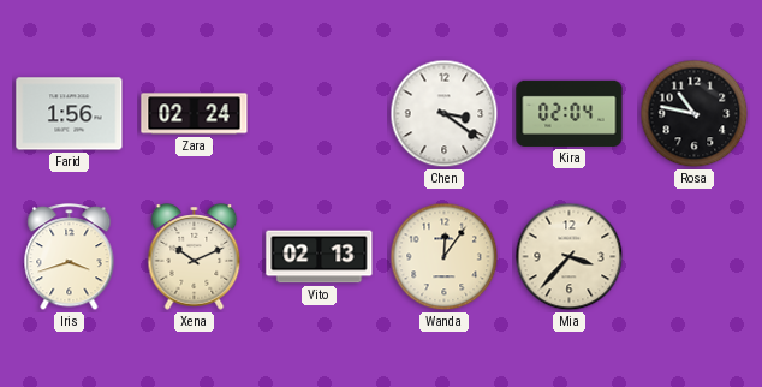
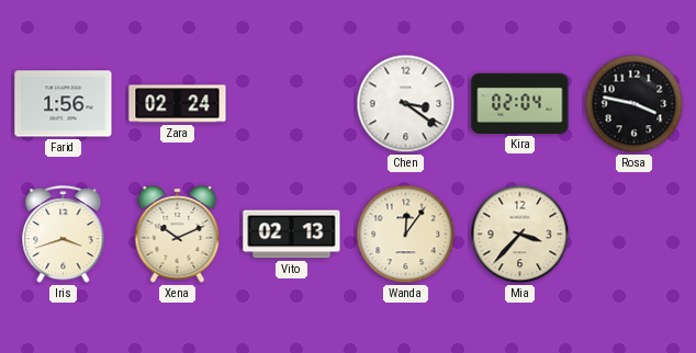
Rosa: 10:47 -> 3:47 (635, 104)
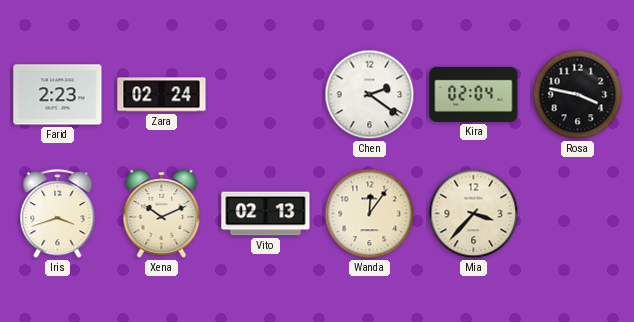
Farid: 1:56 -> 2:23 (58, 95)
Chen: 3:21 -> 2:21 (370, 95)
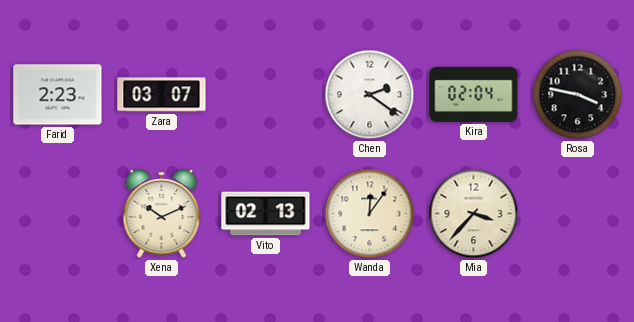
Zara: 02:24 -> 03:07 (162, 95)
Iris: 3:42 -> none (58, 214)
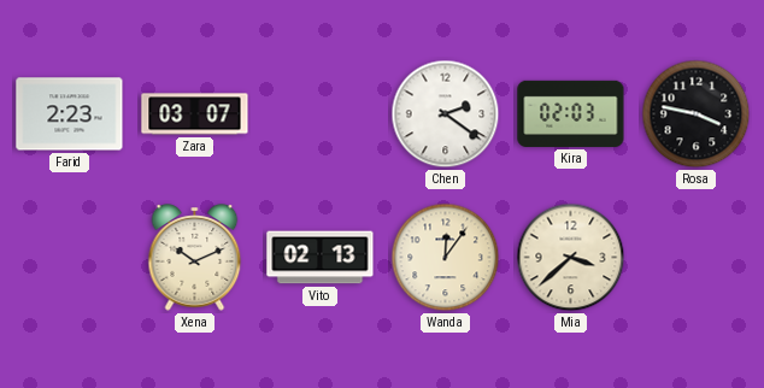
Kira: 02:04 -> 02:03 (571, 113)
Mia: 3:37 -> 3:38 (571, 258)
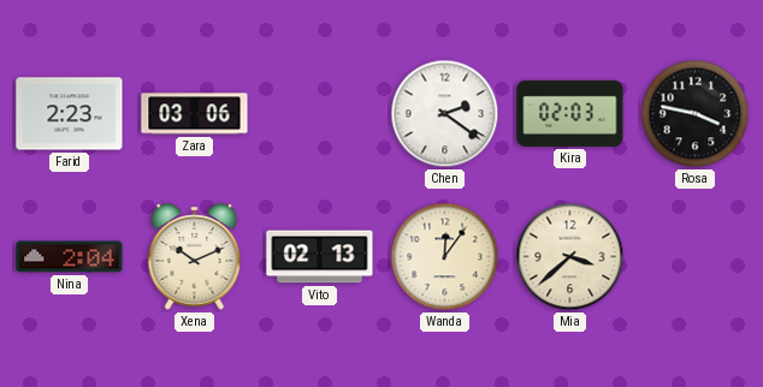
Zara: 03:07 -> 03:06 (195, 114)
Nina: none -> 2:04 (70, 257)
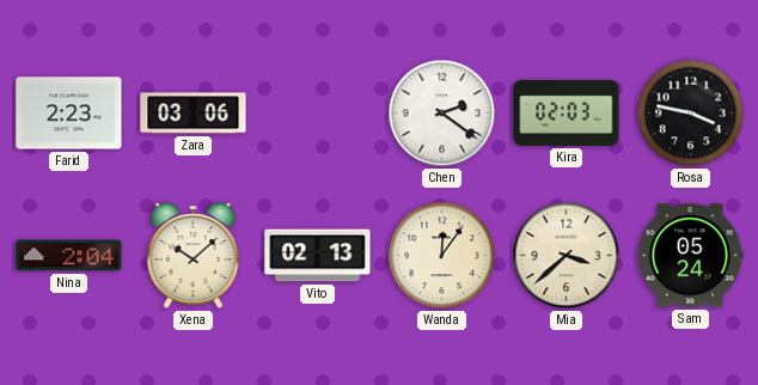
Xena: 10:11 -> 10:08 (194, 256)
Sam: none -> 05:24 (690, 256)
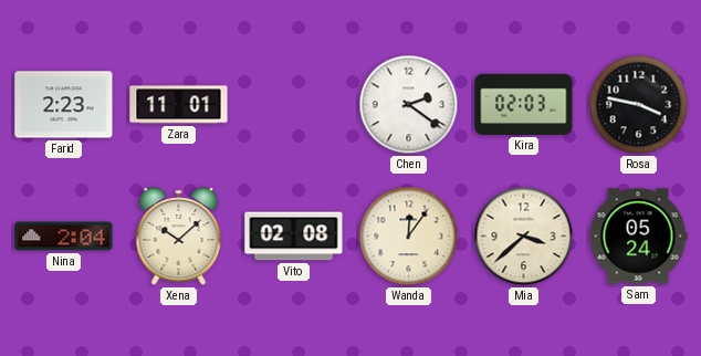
Zara: 03:06 -> 11:01 (179, 105)
Vito: 02:13 -> 02:08 (294, 237)
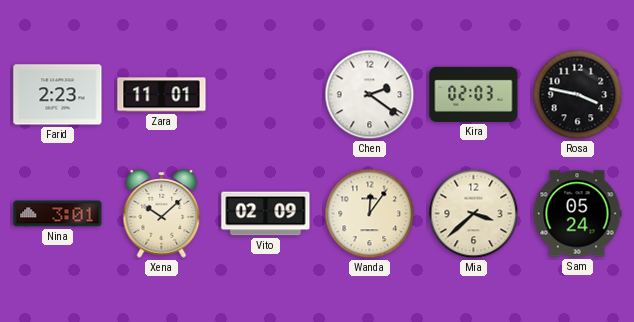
Nina: 2:04 -> 3:01 (58, 214)
Vito: 02:08 -> 02:09 (266, 214)
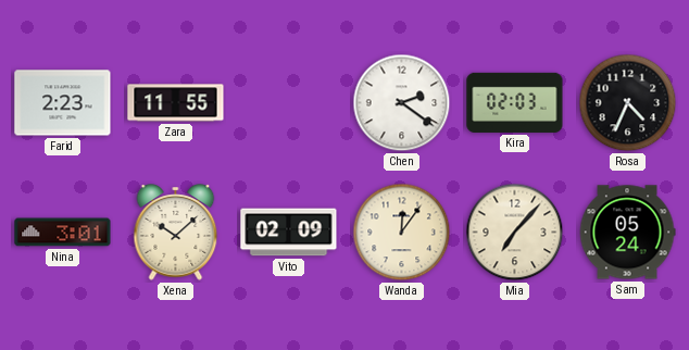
Zara: 11:01 -> 11:55 (176, 103)
Rosa: 3:47 -> 4:34 (628, 103)
Mia: 3:38 -> 7:07 (515, 233)
